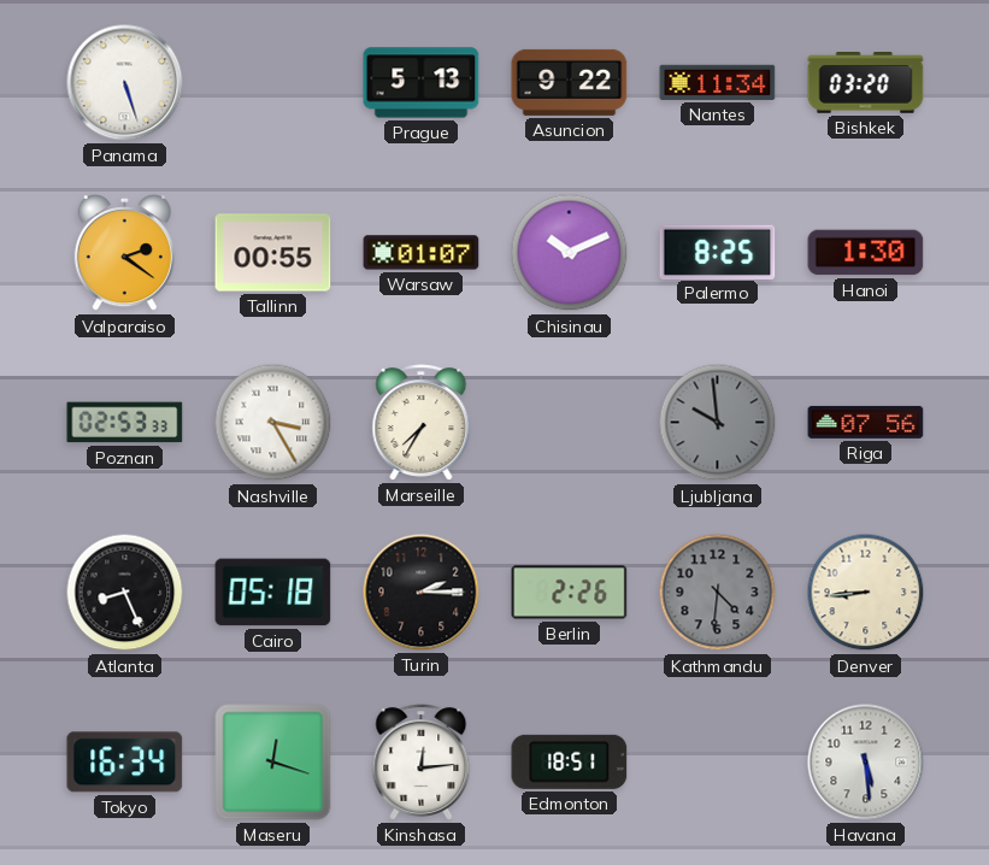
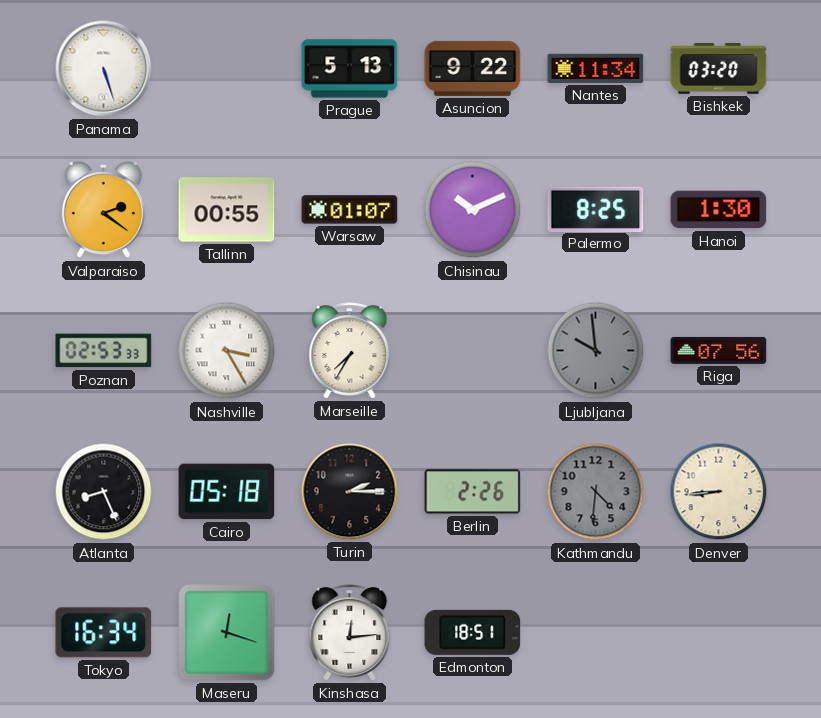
Havana: 5:29 -> none (866, 763)
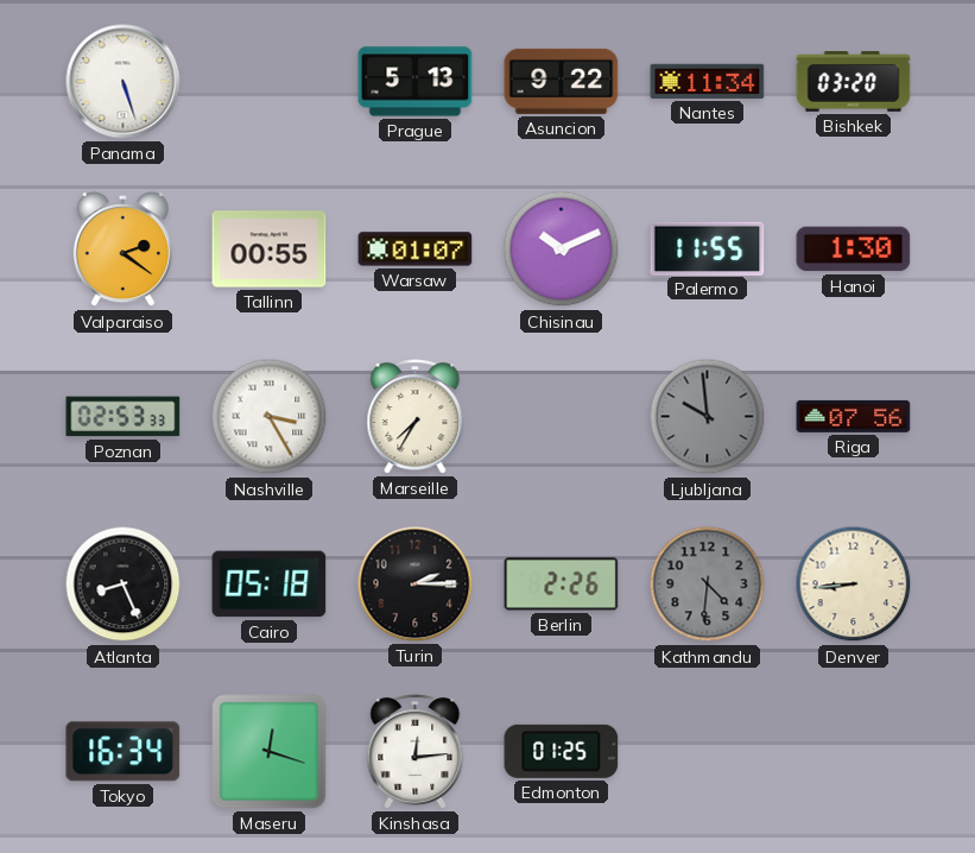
Palermo: 8:25 -> 11:55 (708, 248)
Edmonton: 18:51 -> 01:25 (562, 751)
